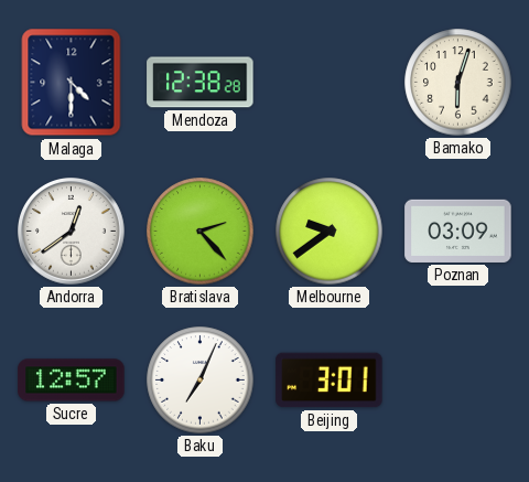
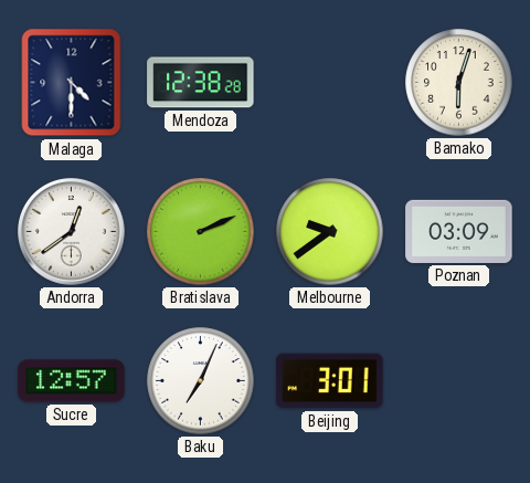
Bratislava: 2:23 -> 2:11 (201, 232)
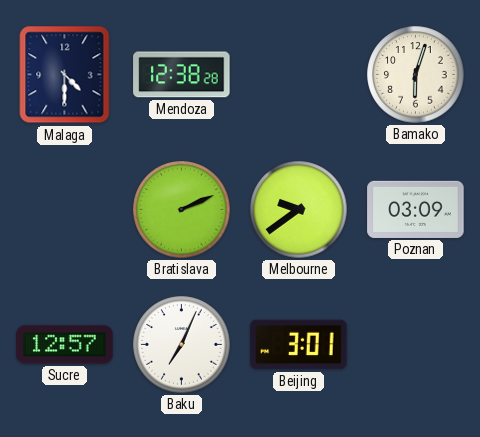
Andorra: 12:39 -> none (72, 232)
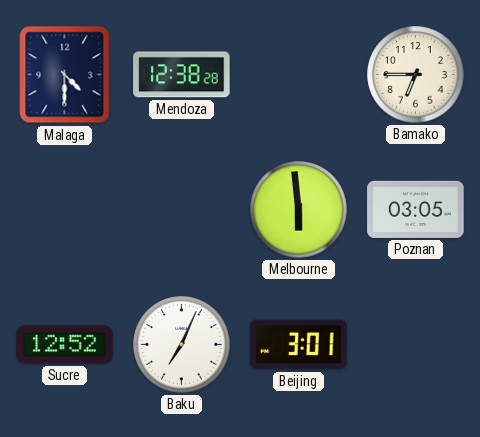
Bamako: 6:03 -> 6:45 (416, 75)
Bratislava: 2:11 -> none (182, 210)
Melbourne: 9:39 -> 5:59 (299, 210)
Poznan: 03:09 -> 03:05 (416, 209)
Sucre: 12:57 -> 12:52 (65, 345)
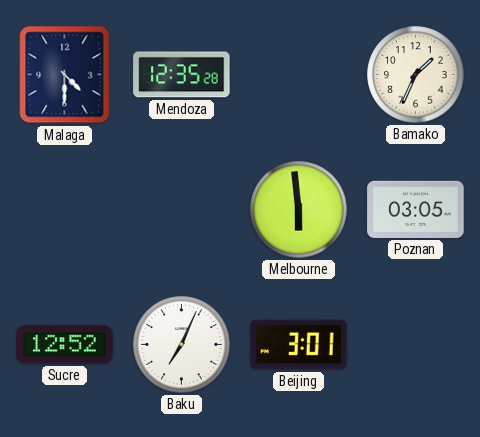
Mendoza: 12:38 -> 12:35 (182, 75)
Bamako: 6:45 -> 1:34 (416, 75)
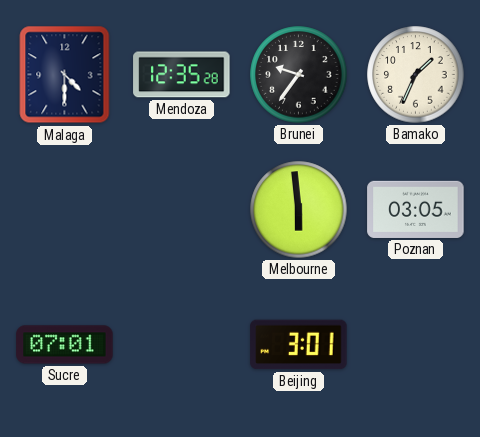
Brunei: none -> 9:36 (299, 75)
Sucre: 12:52 -> 07:01 (65, 345)
Baku: 7:04 -> none (182, 345)
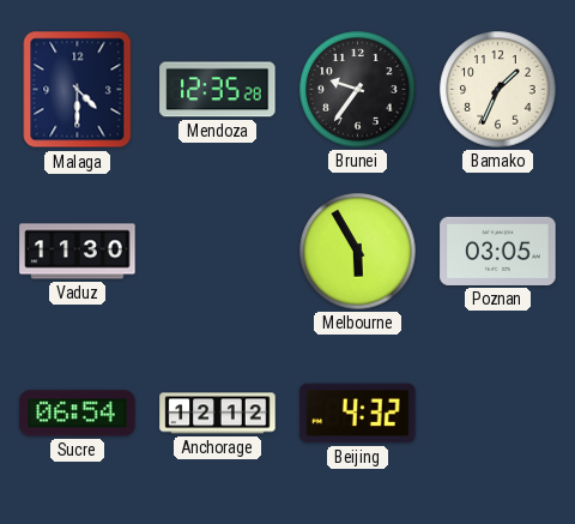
Vaduz: none -> 11:30 (78, 252)
Melbourne: 5:59 -> 5:55 (358, 252)
Sucre: 07:01 -> 06:54 (78, 414)
Anchorage: none -> 12:12 (218, 414)
Beijing: 3:01 -> 4:32 (358, 414)
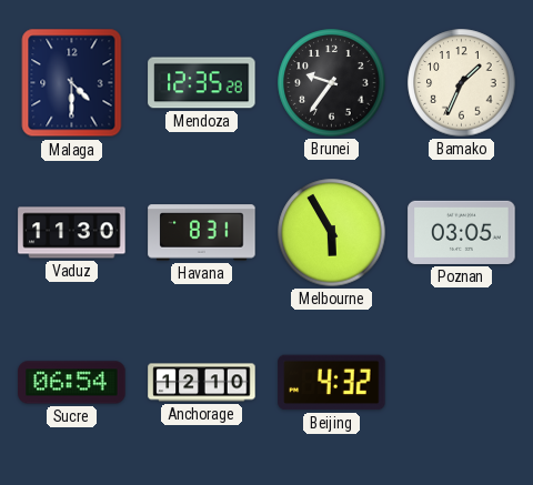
Havana: none -> 8:31 (202, 233)
Anchorage: 12:12 -> 12:10 (202, 383)
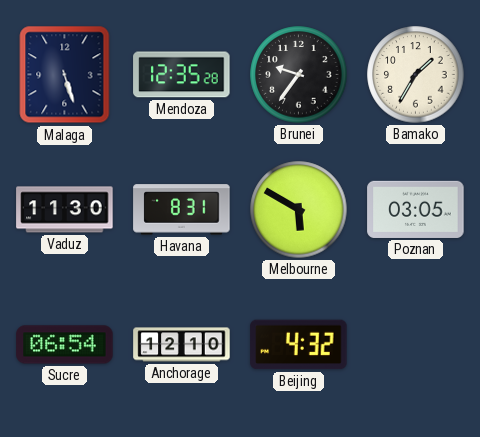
Malaga: 4:30 -> 5:27 (65, 75)
Bamako: 1:34 -> 1:35 (416, 75)
Melbourne: 5:55 -> 5:50 (299, 210)
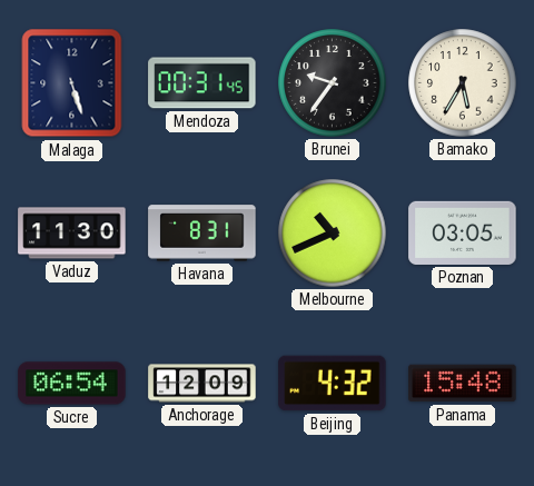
Mendoza: 12:35 -> 00:31 (202, 83)
Bamako: 1:35 -> 5:35 (463, 83)
Melbourne: 5:50 -> 10:41 (333, 234)
Anchorage: 12:10 -> 12:09 (202, 384)
Panama: none -> 15:48 (463, 384)
